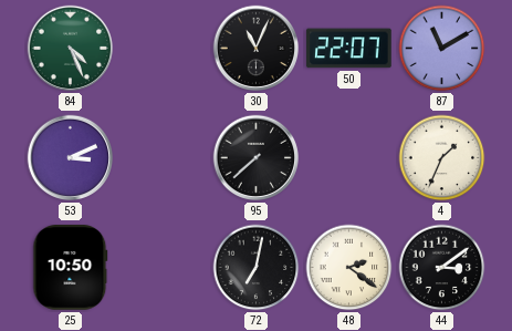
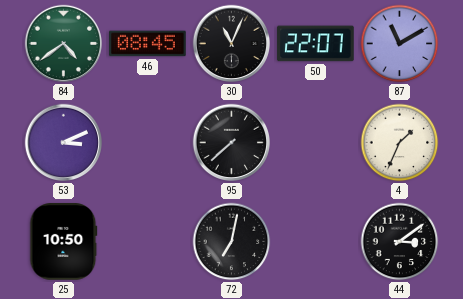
84: 4:26 -> 4:39 (64, 44)
46: none -> 08:45 (148, 44)
48: 2:21 -> none (349, 268)
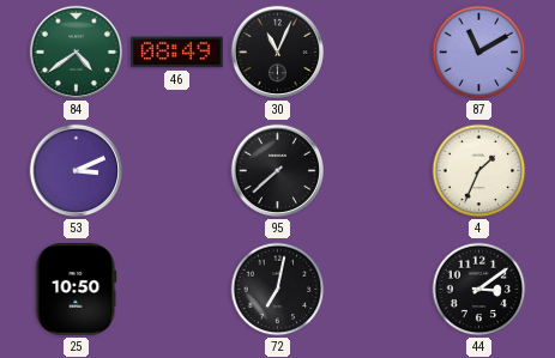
46: 08:45 -> 08:49 (177, 53)
50: 22:07 -> none (316, 44)
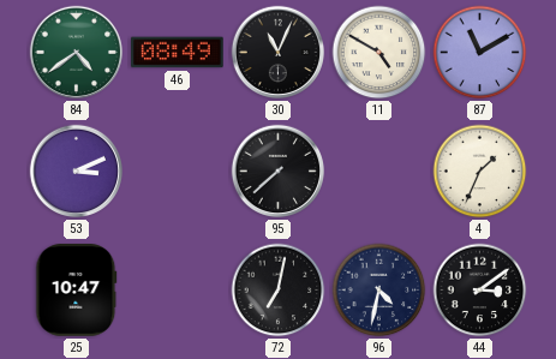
11: none -> 4:50 (379, 53)
25: 10:50 -> 10:47 (77, 291)
96: none -> 4:32 (379, 291)
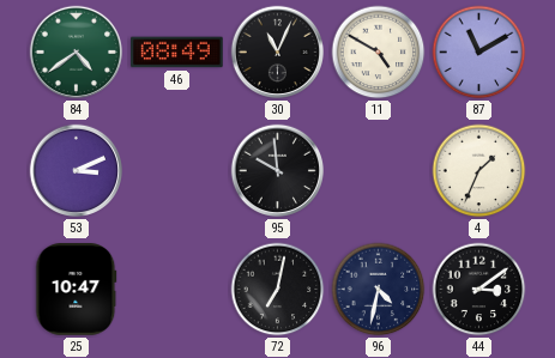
95: 7:38 -> 9:59 (278, 171)
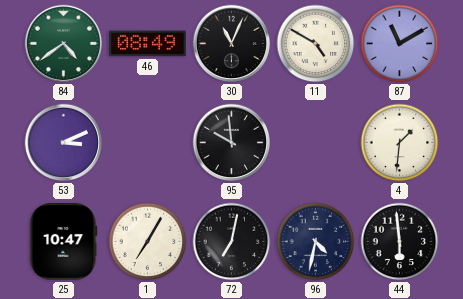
4: 1:34 -> 1:31 (400, 143)
1: none -> 7:05 (148, 242)
44: 3:09 -> 5:59 (400, 242)
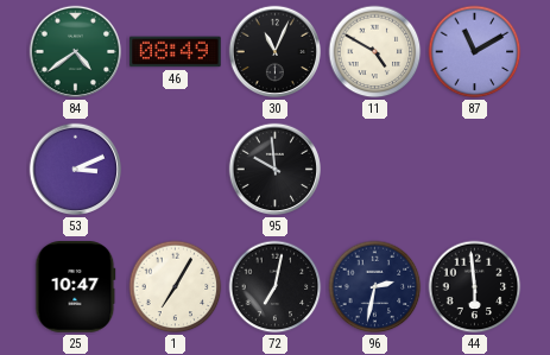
4: 1:31 -> none (400, 143)
96: 4:32 -> 2:32 (375, 287)
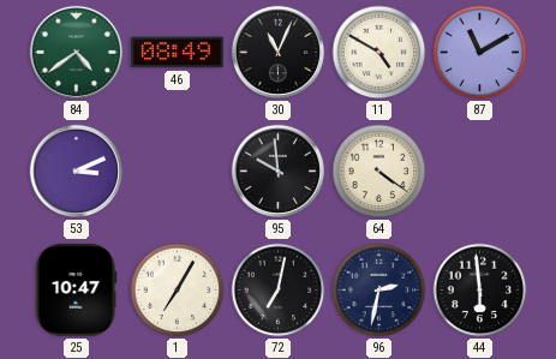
64: none -> 4:21 (379, 172)
